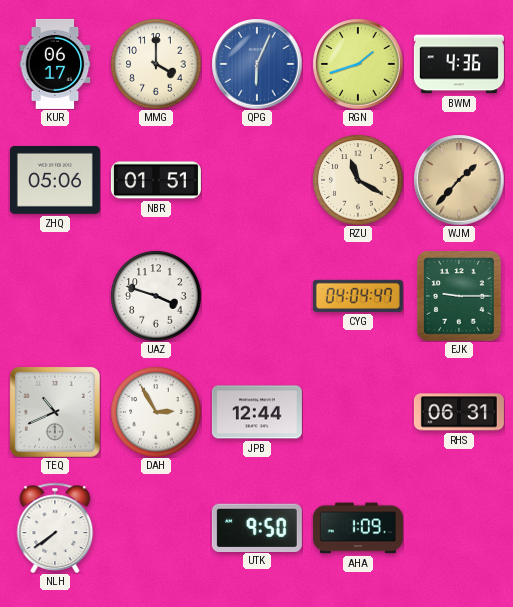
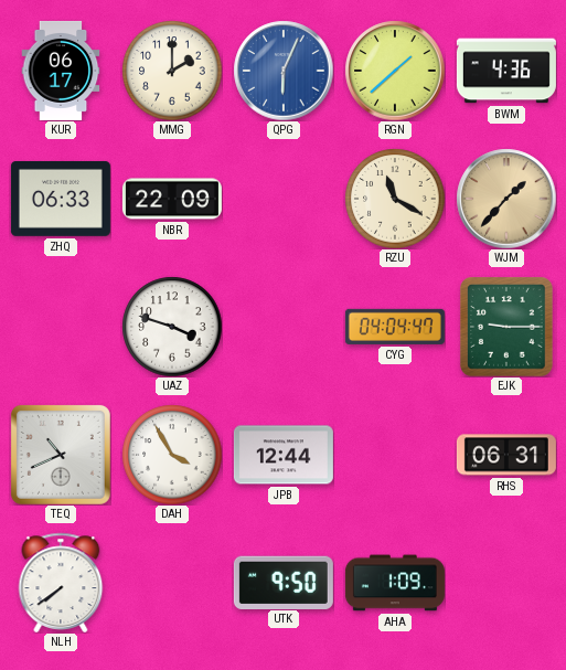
MMG: 4:00 -> 2:00 (172, 71)
RGN: 1:42 -> 1:38 (395, 71)
ZHQ: 05:06 -> 06:33 (61, 199)
NBR: 01:51 -> 22:09 (172, 199)
DAH: 2:55 -> 3:55 (172, 455)
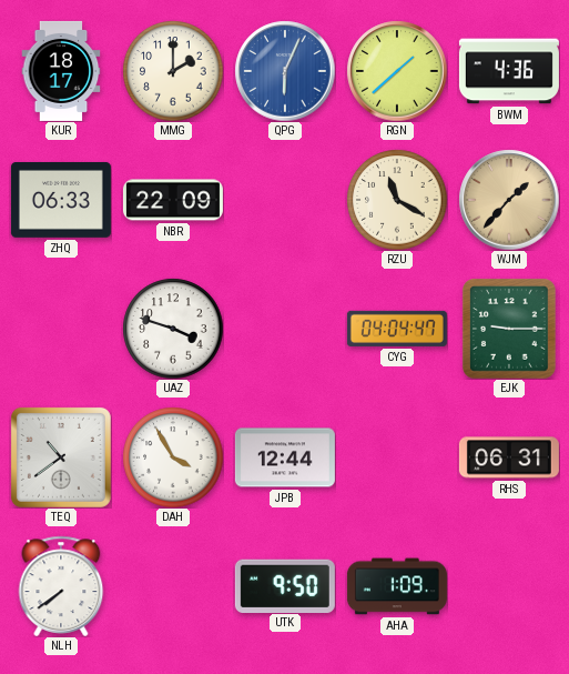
KUR: 06:17 -> 18:17 (61, 71)
TEQ: 10:41 -> 10:39 (61, 457)
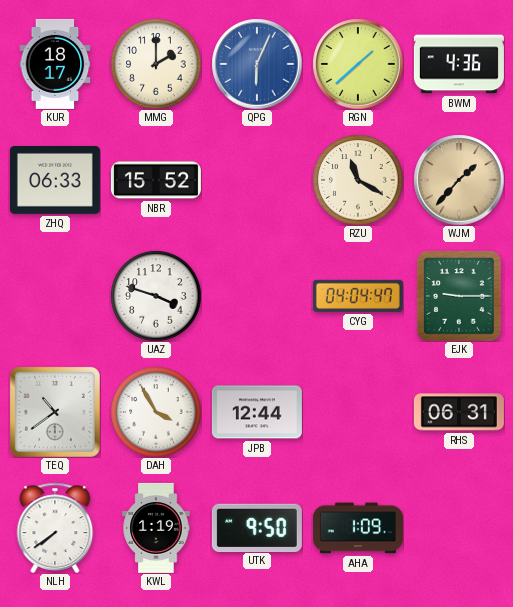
NBR: 22:09 -> 15:52 (156, 180)
KWL: none -> 1:19 (156, 528)
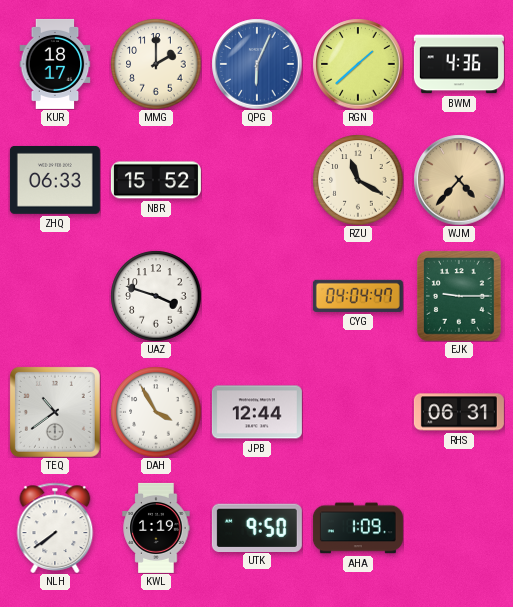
WJM: 1:37 -> 4:37 (459, 180)
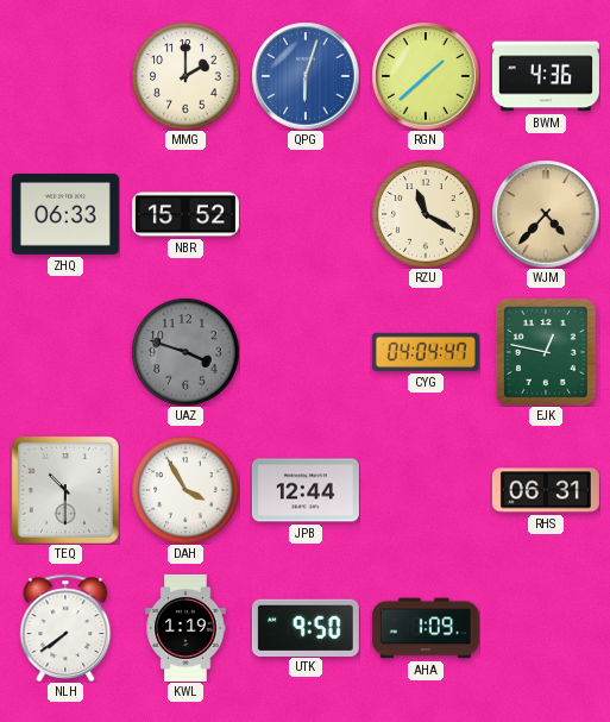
KUR: 18:17 -> none (55, 64)
QPG: 6:04 -> 6:03 (306, 76)
UAZ dial: white -> grey (185, 352)
EJK: 9:15 -> 12:47 (547, 352)
TEQ: 10:39 -> 10:30 (65, 490)
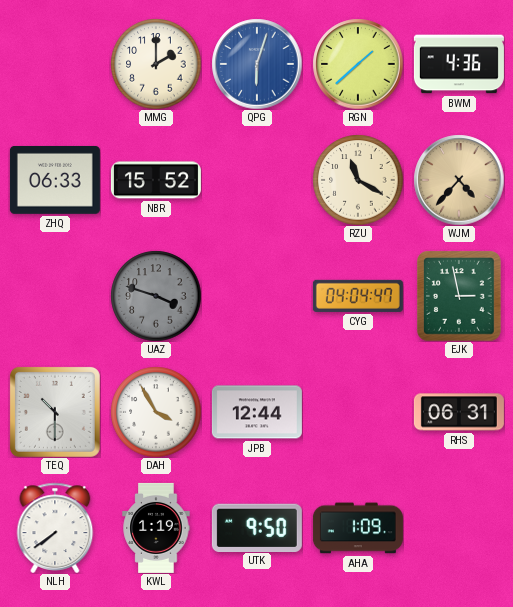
EJK: 12:47 -> 2:58 (460, 296)
